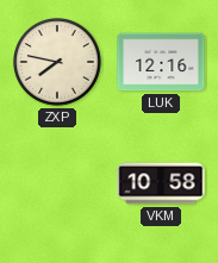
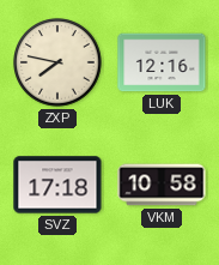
SVZ: none -> 17:18 (57, 185)
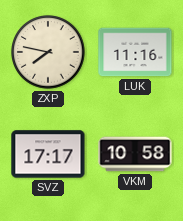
LUK: 12:16 -> 11:16 (135, 52)
SVZ: 17:18 -> 17:17 (48, 154)
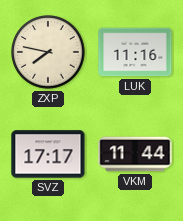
VKM: 10:58 -> 11:44 (135, 154)
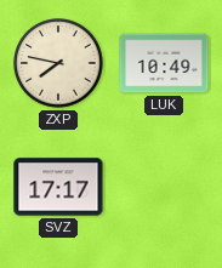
LUK: 11:16 -> 10:49 (164, 63)
VKM: 11:44 -> none (135, 154)
